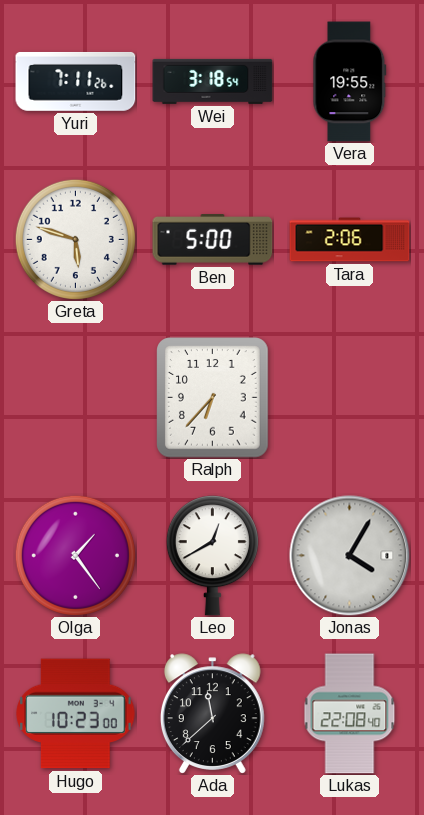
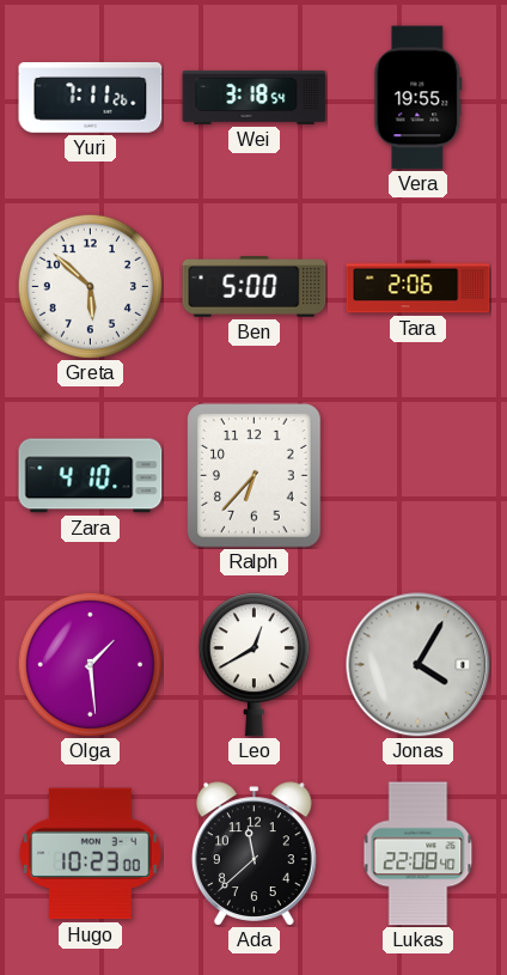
Greta: 5:48 -> 5:52 (90, 286)
Zara: none -> 4:10 (91, 476)
Olga: 1:24 -> 1:29 (90, 664)
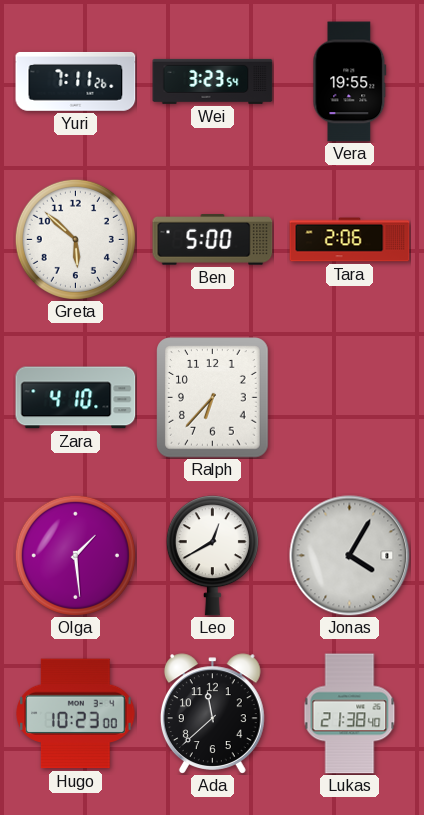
Wei: 3:18 -> 3:23 (213, 81)
Lukas: 22:08 -> 21:38 (350, 714)
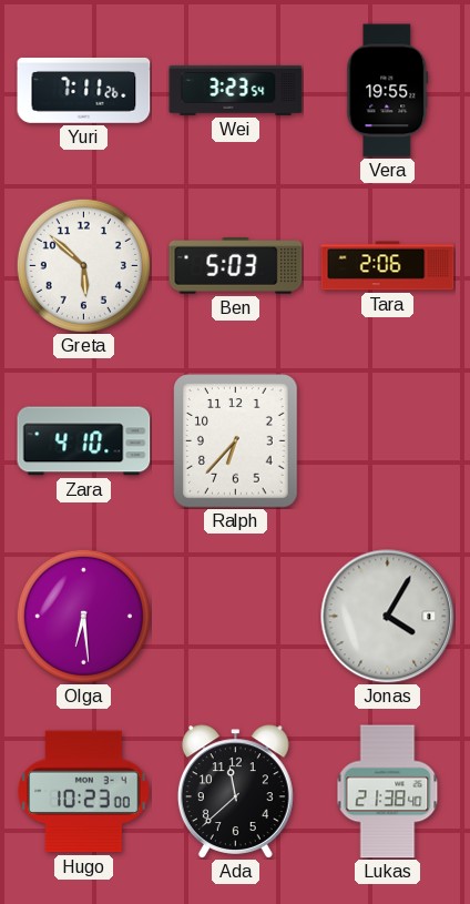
Ben: 5:00 -> 5:03 (236, 266)
Olga: 1:29 -> 6:29 (83, 616)
Leo: 12:40 -> none (212, 556)
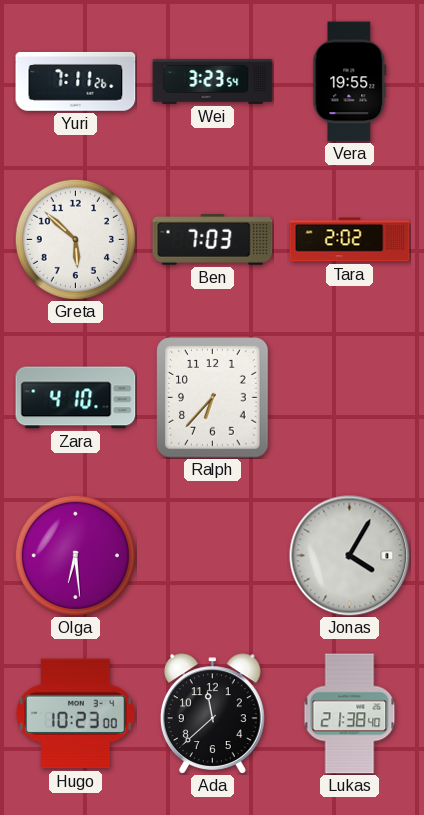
Ben: 5:03 -> 7:03 (213, 240)
Tara: 2:06 -> 2:02 (350, 240)
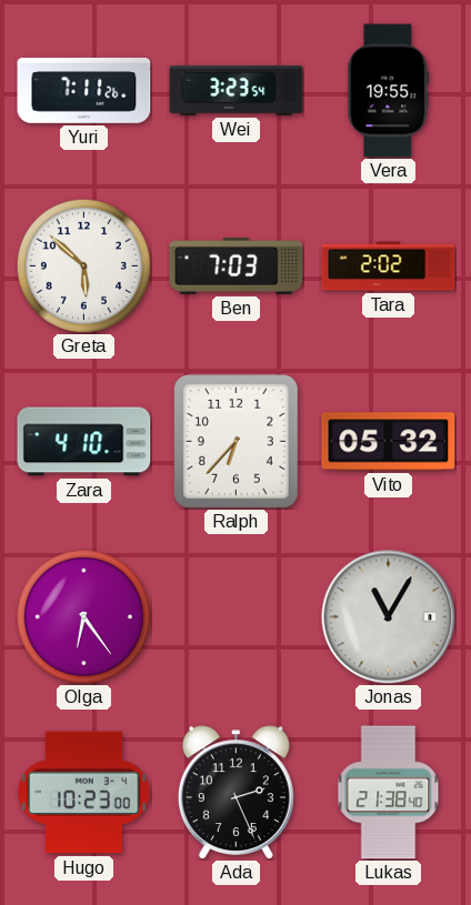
Vito: none -> 05:32 (389, 442)
Olga: 6:29 -> 6:24 (83, 616)
Jonas: 4:05 -> 11:05 (389, 617)
Ada: 11:38 -> 2:26 (235, 793)
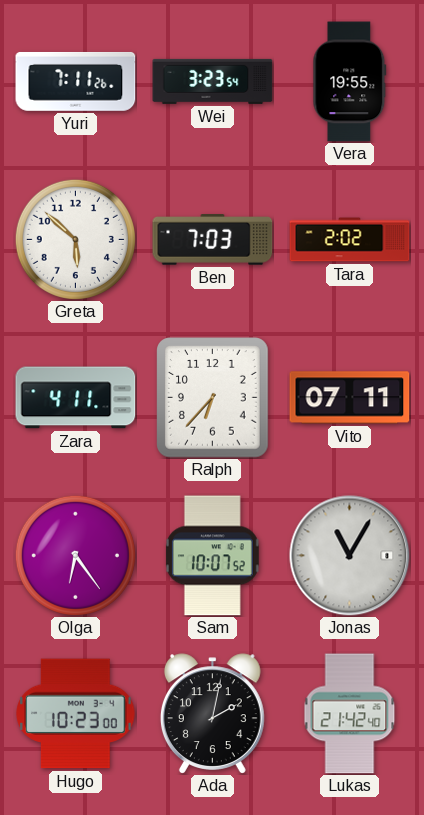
Zara: 4:10 -> 4:11 (76, 398)
Vito: 05:32 -> 07:11 (350, 398)
Sam: none -> 10:07 (212, 556)
Ada: 2:26 -> 2:02 (212, 714)
Lukas: 21:38 -> 21:42 (350, 714)
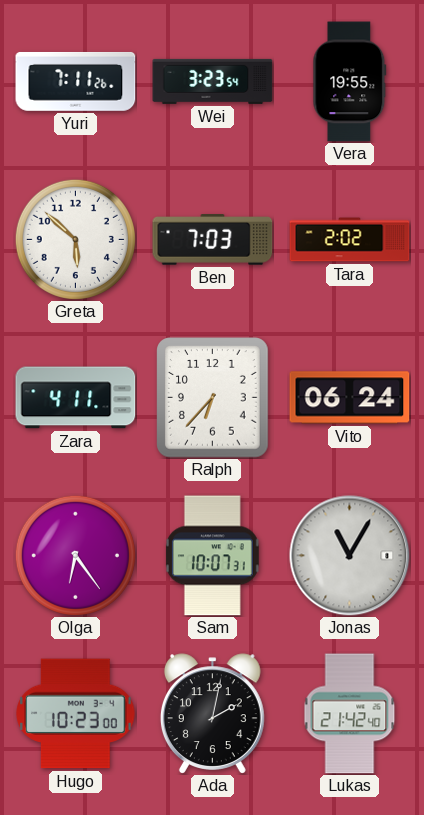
Vito: 07:11 -> 06:24 (350, 398)
Sam: 10:07:52 -> 10:07:31 (212, 556)
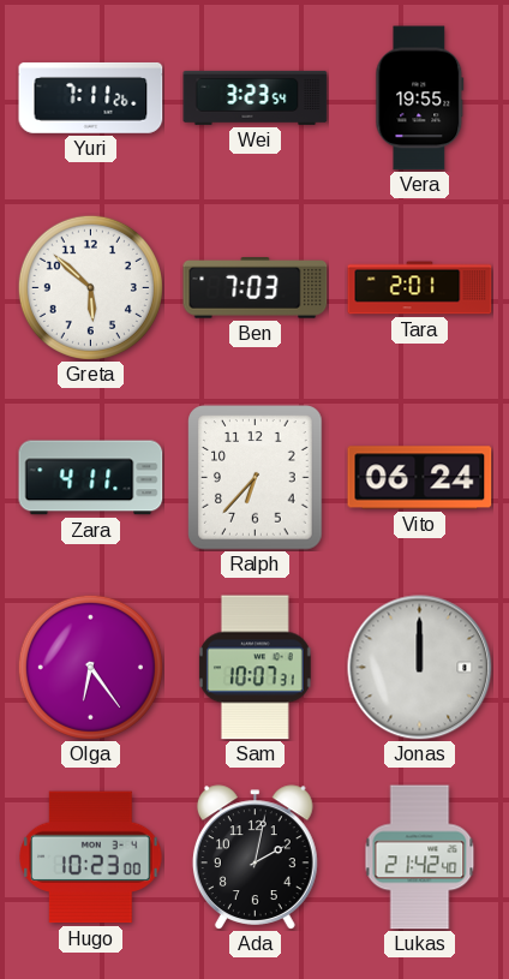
Tara: 2:02 -> 2:01 (420, 288)
Jonas: 11:05 -> 12:00 (420, 668)
